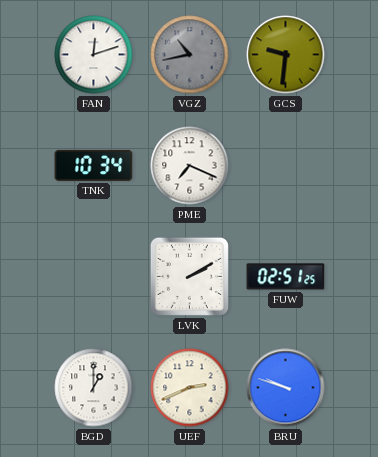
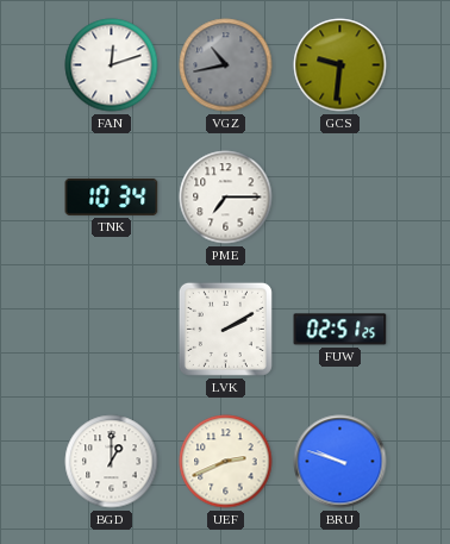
PME: 7:19 -> 7:15 (226, 198)
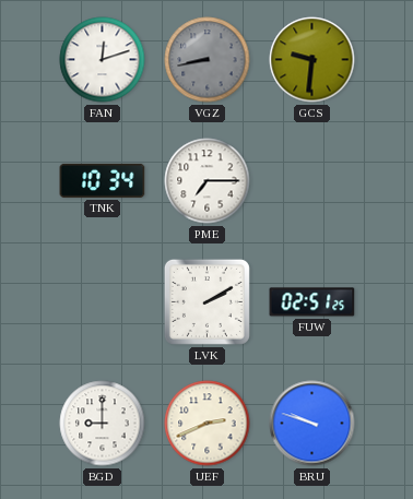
VGZ: 10:43 -> 8:43 (208, 60)
BGD: 1:00 -> 9:00 (103, 424)
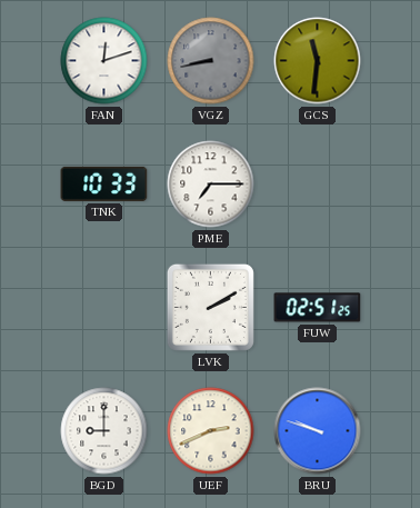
GCS: 9:31 -> 11:31 (318, 61)
TNK: 10:34 -> 10:33 (104, 183)
